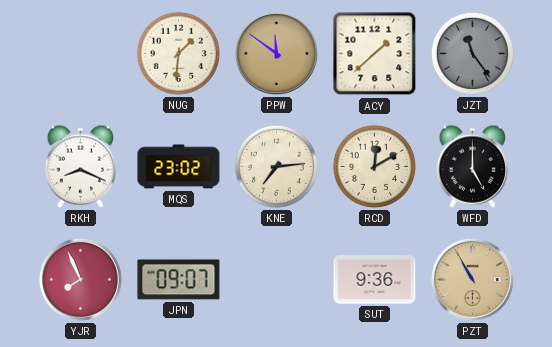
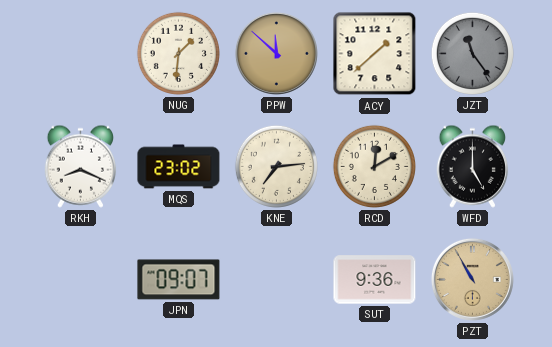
PPW: 11:51 -> 11:52 (276, 53)
YJR: 7:56 -> none (80, 279)
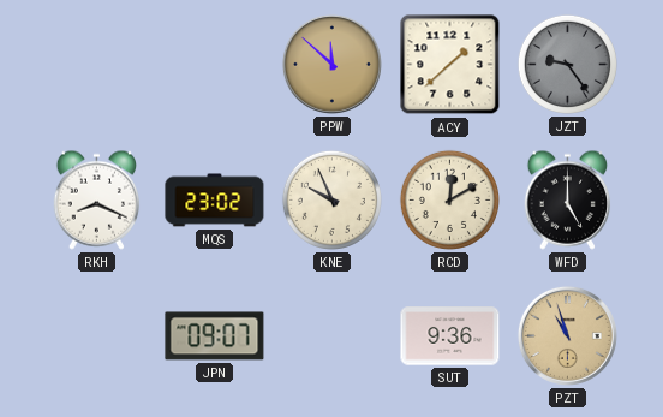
NUG: 1:31 -> none (178, 53)
JZT: 11:24 -> 9:24 (567, 64)
KNE: 7:14 -> 9:56 (331, 199)
PZT: 10:55 -> 10:57 (567, 335)
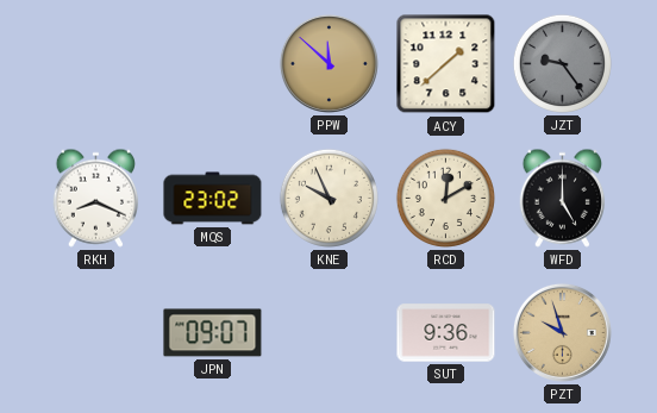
PZT: 10:57 -> 9:57 (562, 332)
